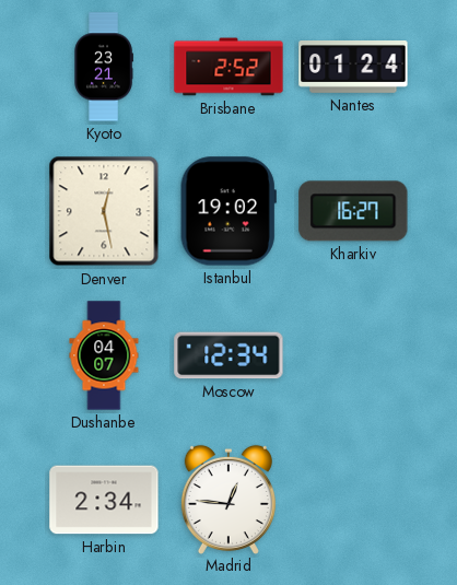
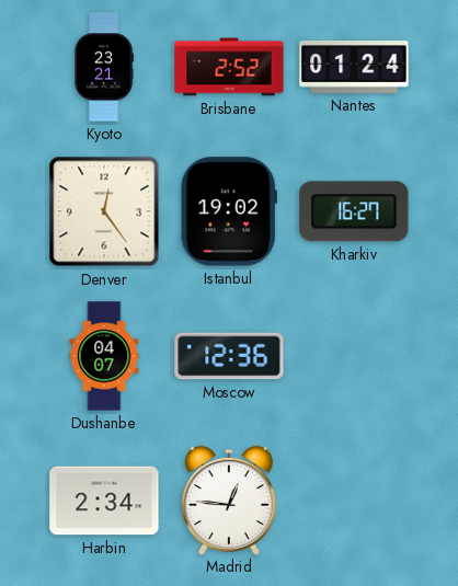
Denver: 12:28 -> 12:24 (104, 211)
Moscow: 12:34 -> 12:36 (229, 356)
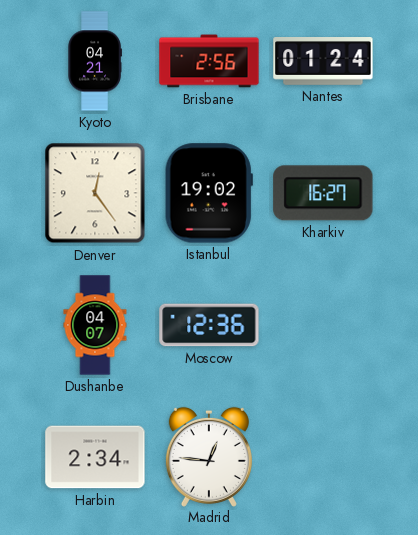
Kyoto: 23:21 -> 04:21 (95, 61)
Brisbane: 2:52 -> 2:56 (209, 61)
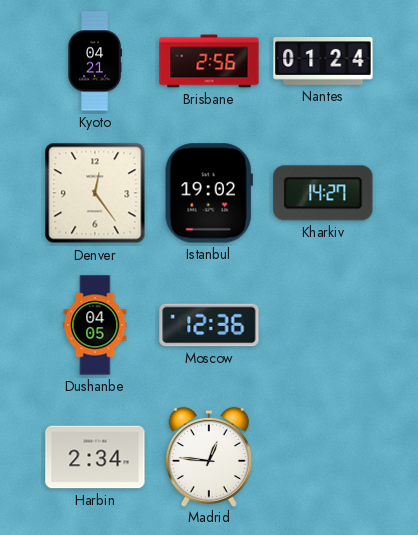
Kharkiv: 16:27 -> 14:27 (323, 193)
Dushanbe: 04:07 -> 04:05 (95, 325)
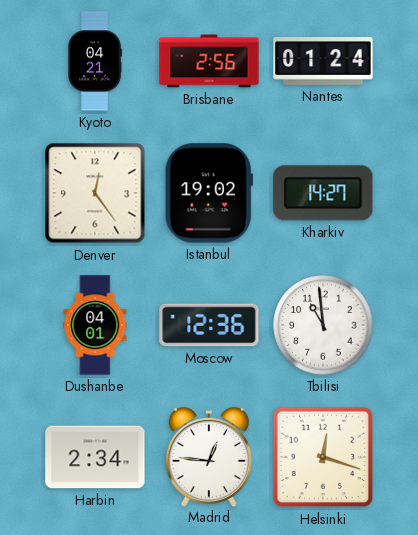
Dushanbe: 04:05 -> 04:01 (95, 325)
Tbilisi: none -> 10:59 (323, 325)
Helsinki: none -> 12:18 (323, 457)
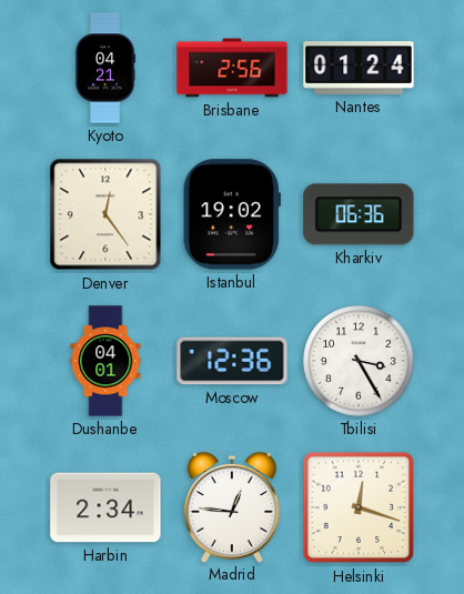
Kharkiv: 14:27 -> 06:36 (359, 214)
Tbilisi: 10:59 -> 3:25 (359, 361)
